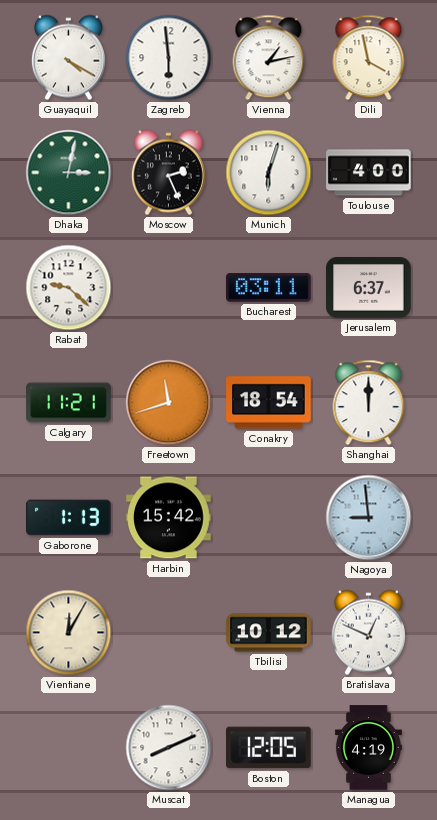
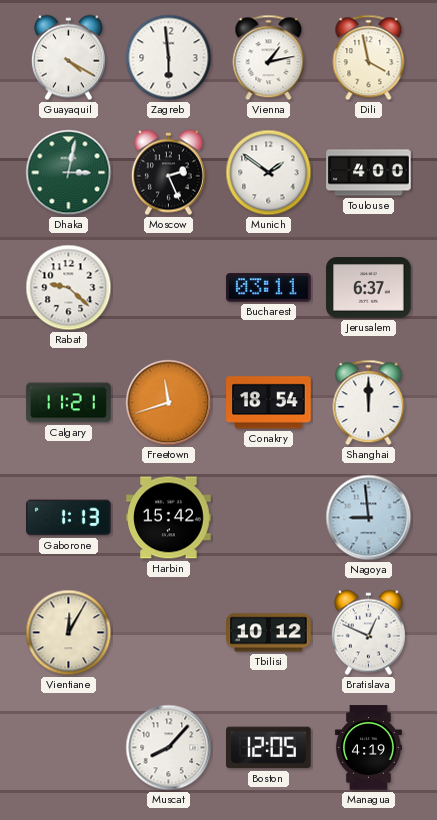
Munich: 6:03 -> 1:51 (269, 173)
Muscat: 8:11 -> 8:07 (169, 748)
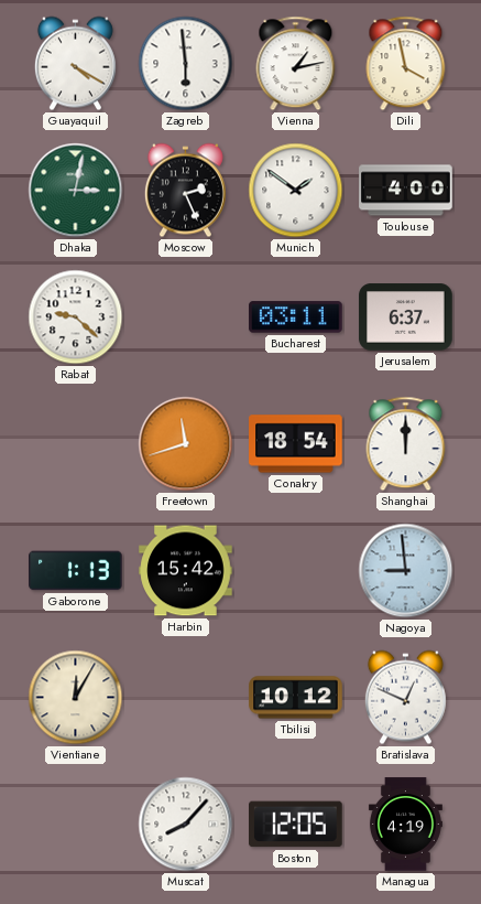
Calgary: 11:21 -> none (69, 403)
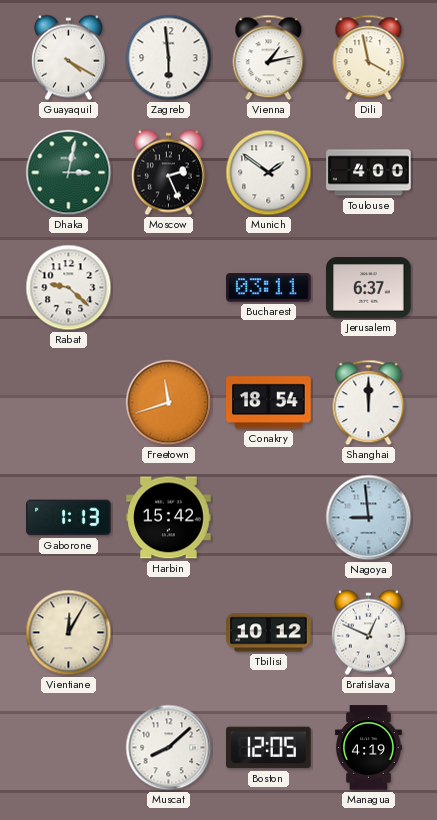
Muscat: 8:07 -> 8:08 (169, 748)
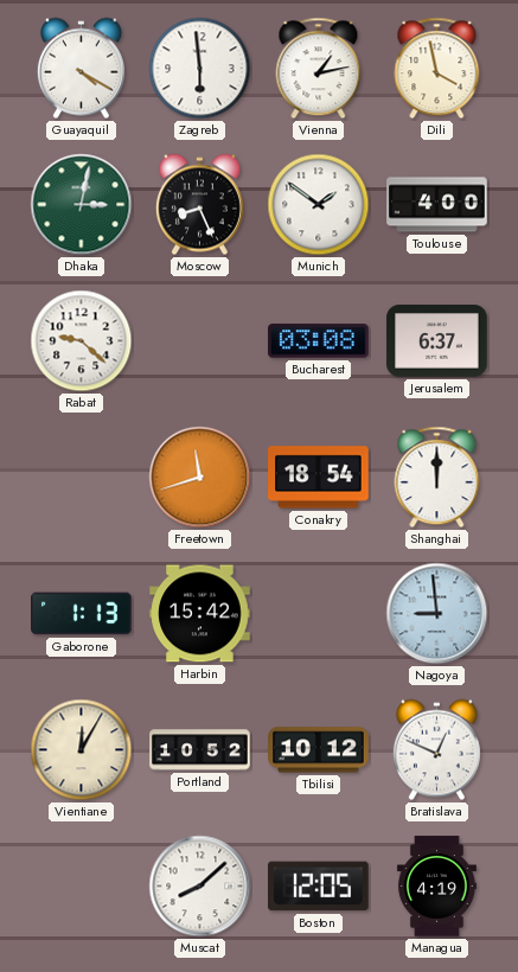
Moscow: 2:26 -> 8:26 (199, 205)
Bucharest: 03:11 -> 03:08 (319, 341)
Portland: none -> 10:52 (200, 750)
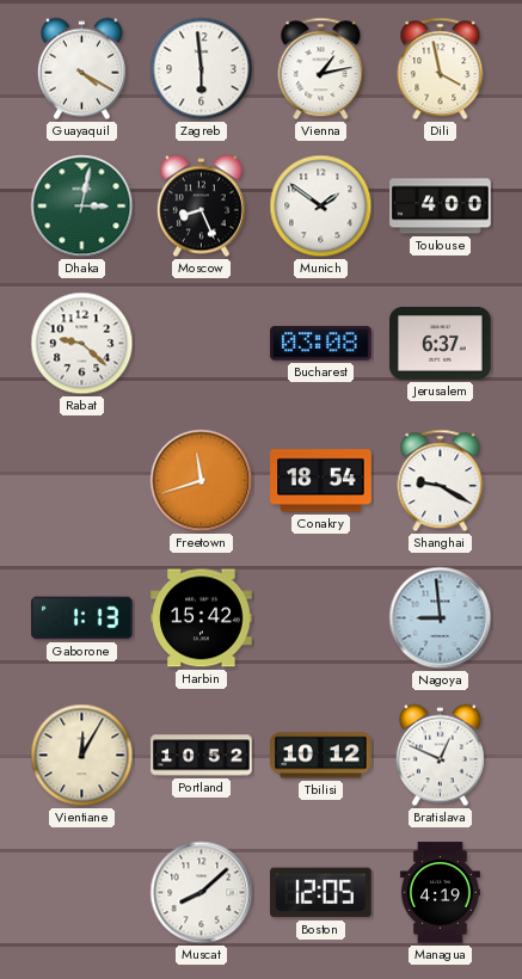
Shanghai: 12:00 -> 9:20 (441, 481)
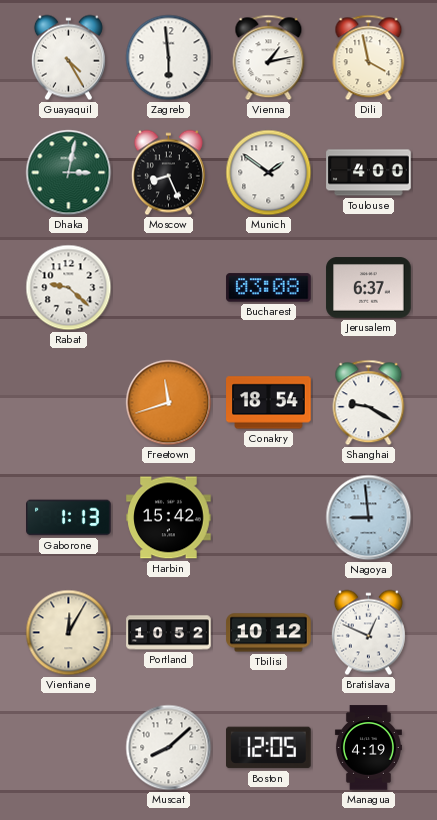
Guayaquil: 4:20 -> 4:25 (68, 58)
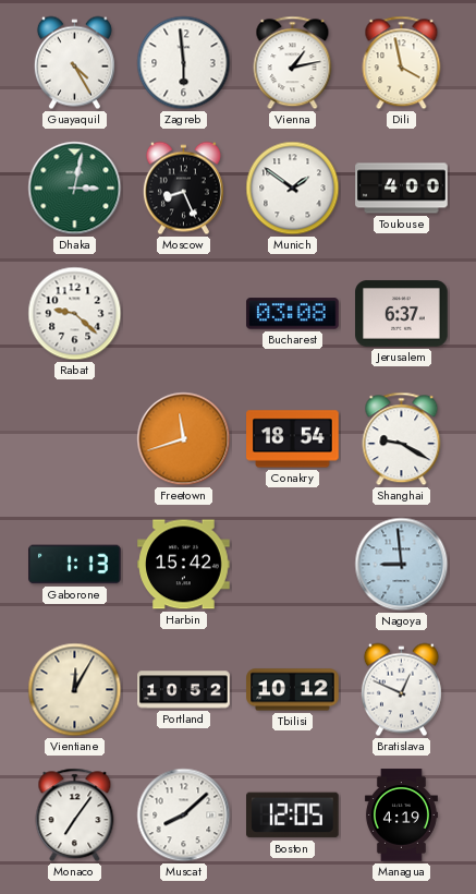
Monaco: none -> 7:06 (75, 816)
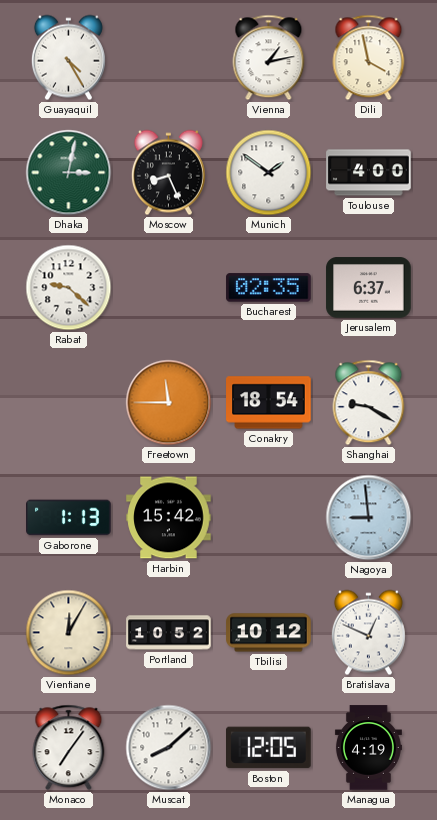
Zagreb: 5:59 -> none (184, 63)
Bucharest: 03:08 -> 02:35 (269, 288)
Freetown: 11:42 -> 11:45 (169, 403)
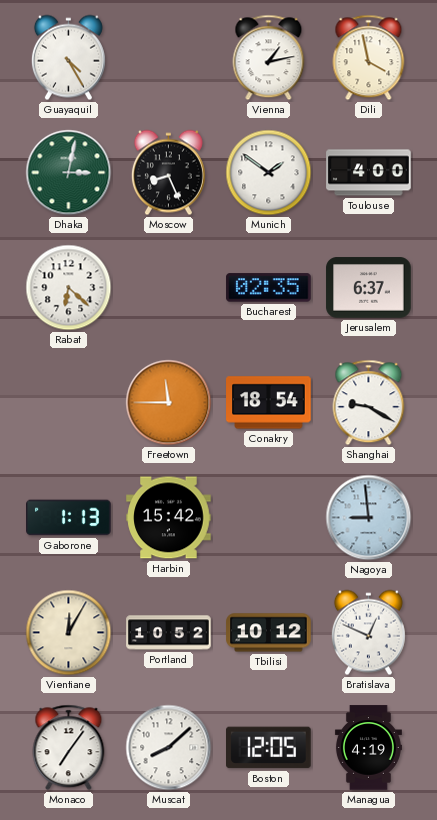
Rabat: 9:22 -> 6:22 (69, 288)
